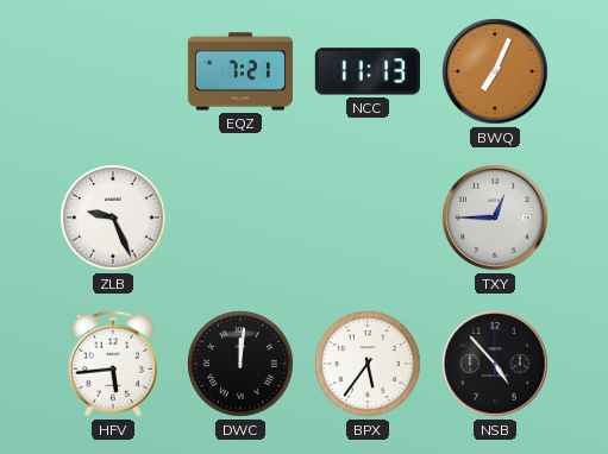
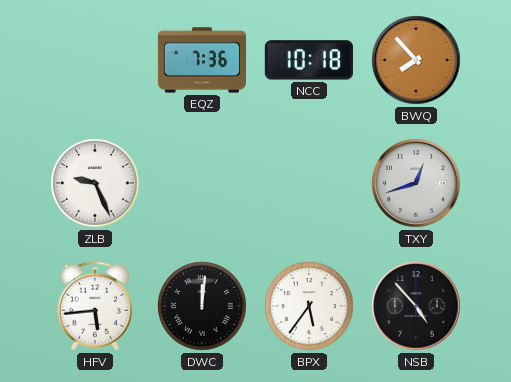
EQZ: 7:21 -> 7:36 (201, 60)
NCC: 11:13 -> 10:18 (309, 60)
BWQ: 7:04 -> 7:53 (416, 60)
TXY: 12:45 -> 12:42 (416, 183)
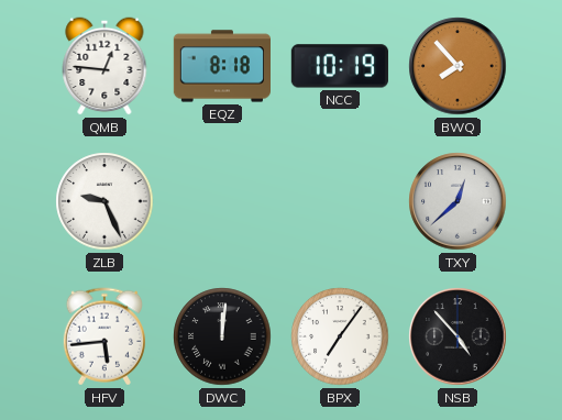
QMB: none -> 12:46 (104, 66)
EQZ: 7:36 -> 8:18 (221, 66)
NCC: 10:18 -> 10:19 (340, 66)
TXY: 12:42 -> 12:38 (458, 201)
BPX: 5:36 -> 7:06 (340, 336)
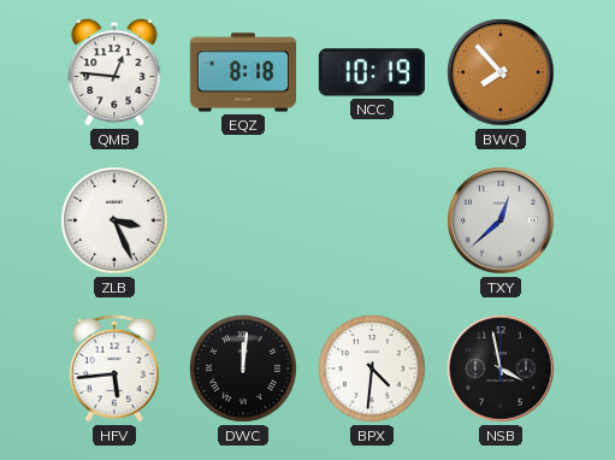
ZLB: 9:26 -> 3:26 (114, 220)
BPX: 7:06 -> 4:31 (372, 368)
NSB: 4:53 -> 3:58 (501, 368)
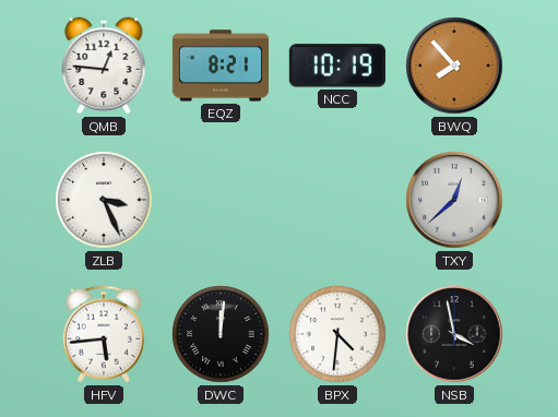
EQZ: 8:18 -> 8:21 (219, 65)
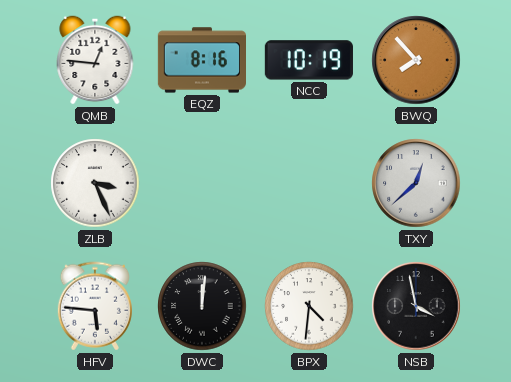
EQZ: 8:21 -> 8:16 (201, 60)
HFV: 5:44 -> 5:46 (95, 306)
